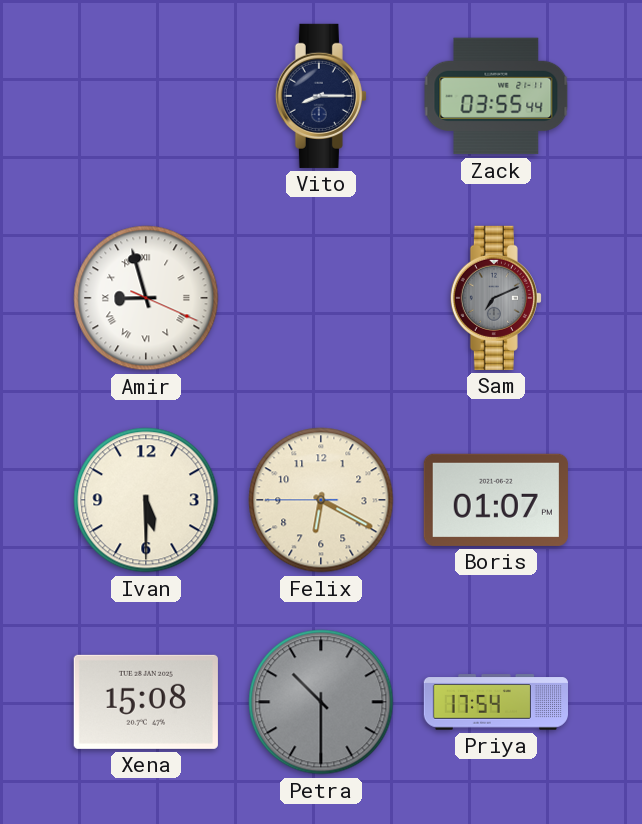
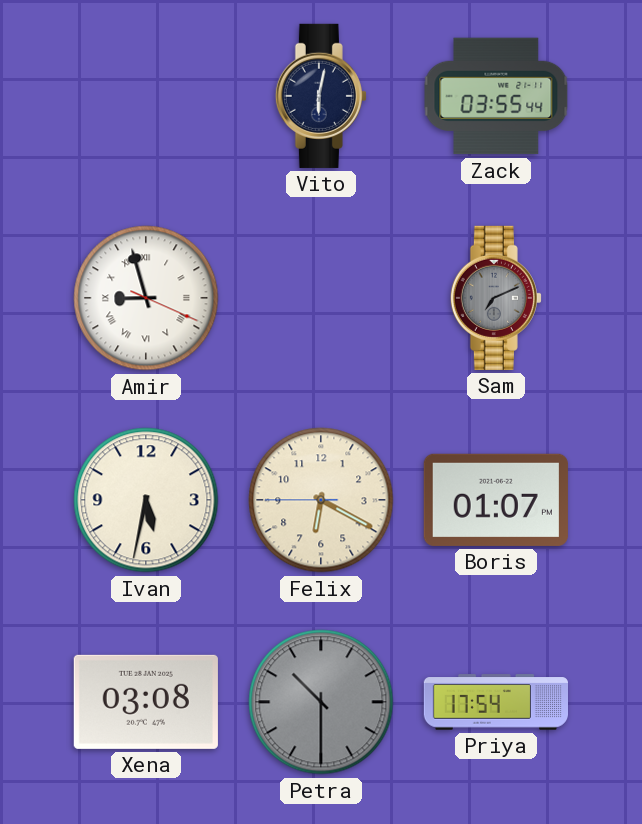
Vito: 8:15 -> 6:02 (321, 96)
Ivan: 5:30 -> 5:32 (146, 500)
Xena: 15:08 -> 03:08 (146, 702)
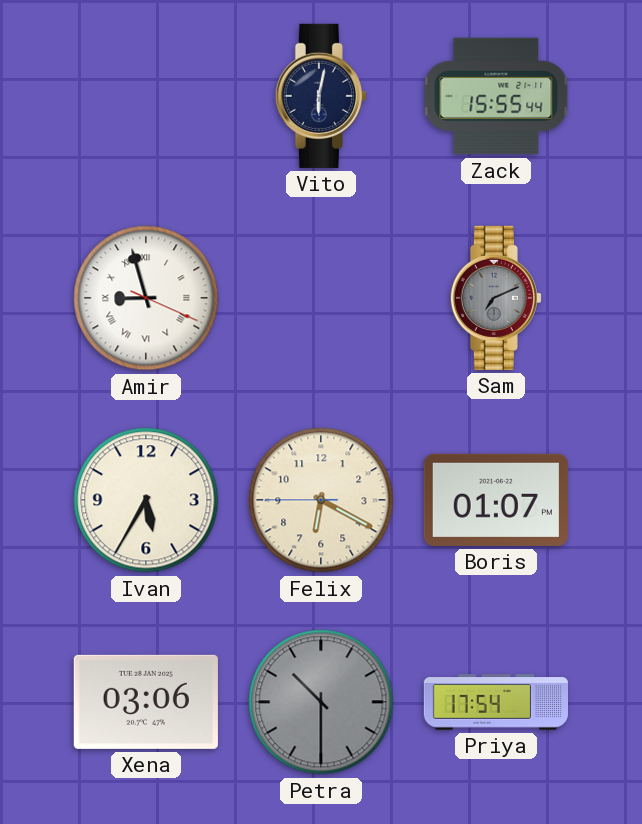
Zack: 03:55 -> 15:55 (496, 96)
Ivan: 5:32 -> 5:35 (146, 500)
Xena: 03:08 -> 03:06 (146, 702)
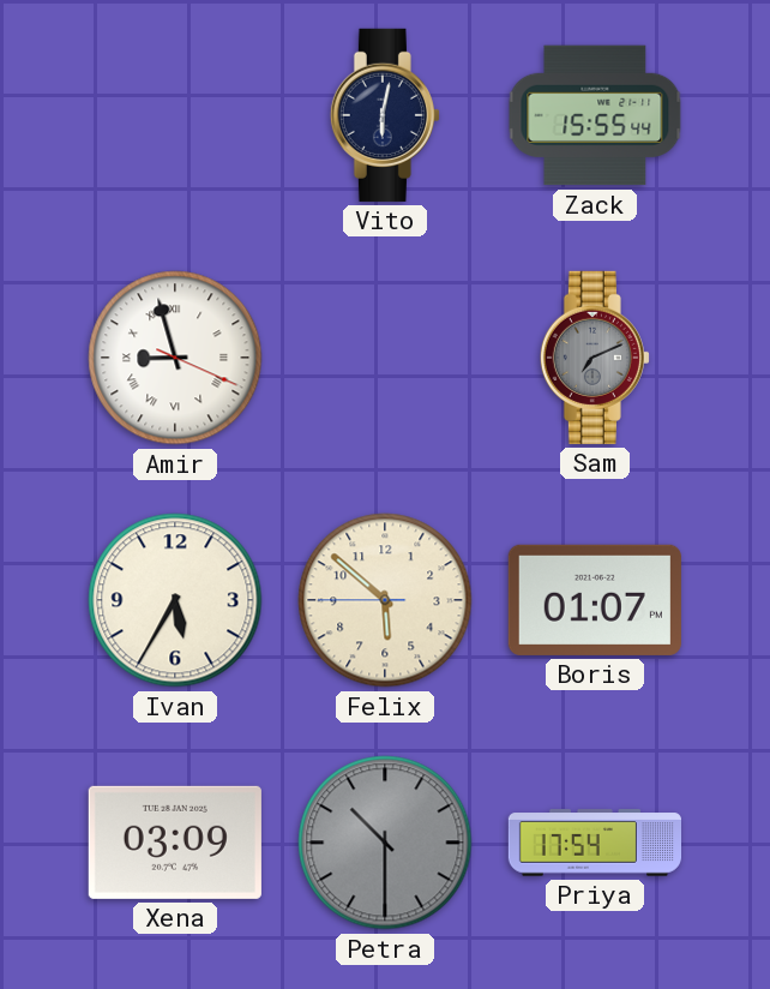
Felix: 6:19 -> 5:51 (385, 600)
Xena: 03:06 -> 03:09 (175, 843)
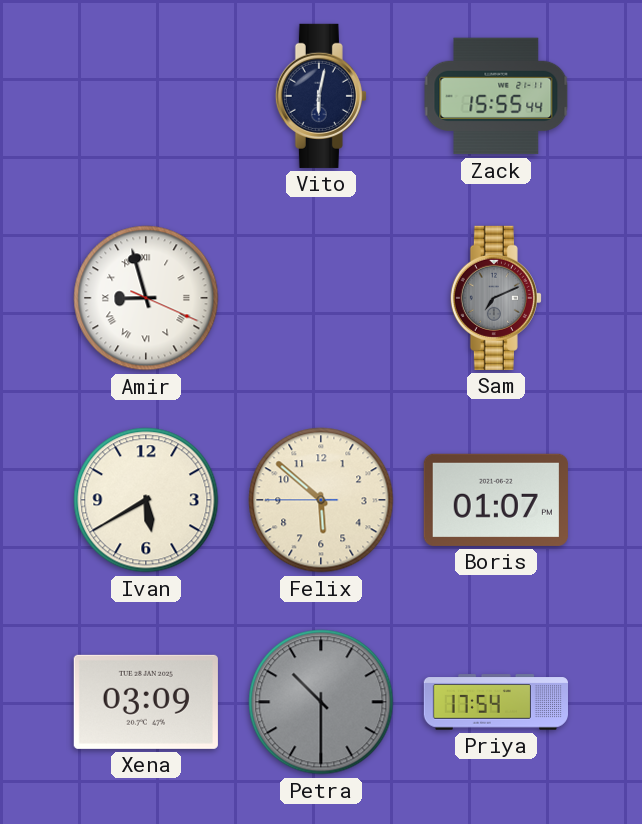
Ivan: 5:35 -> 5:40 (146, 500)
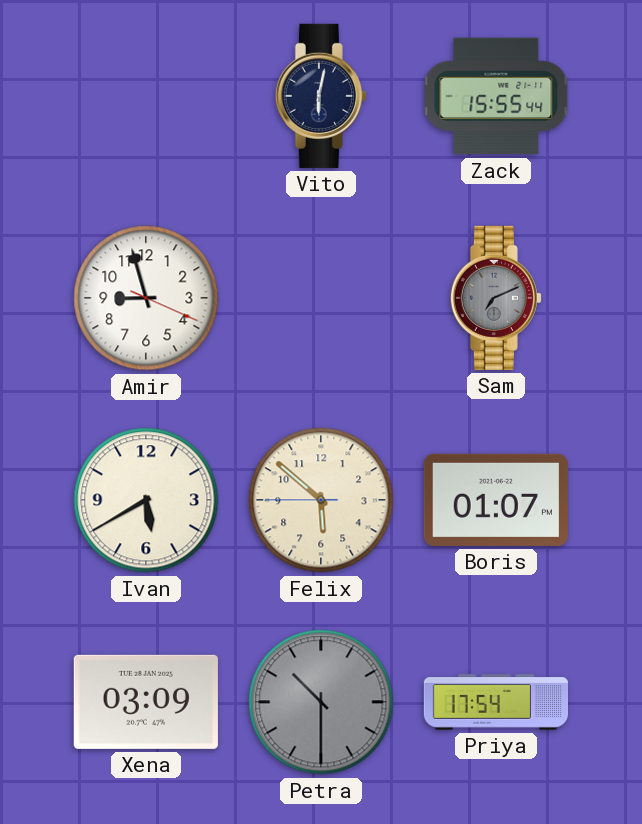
Amir numerals: Roman -> Arabic (146, 298)
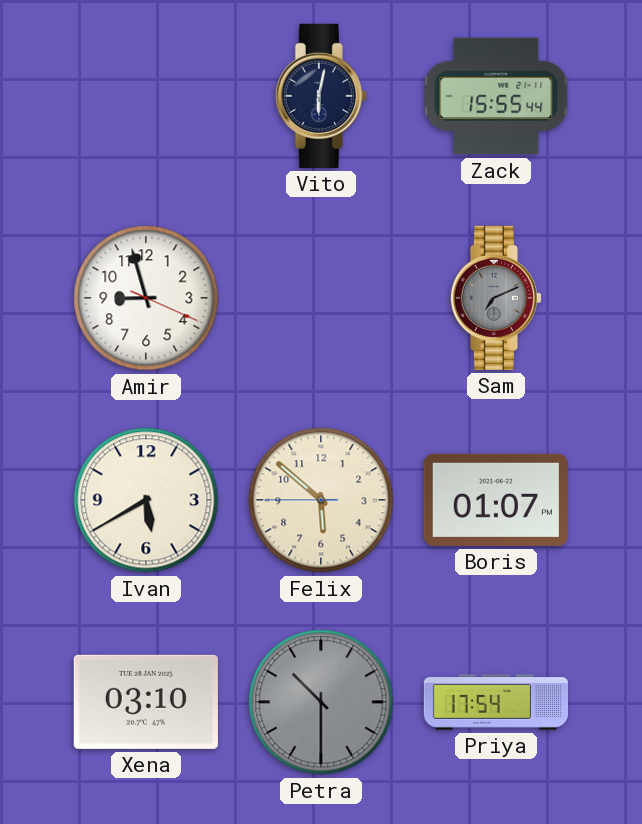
Xena: 03:09 -> 03:10 (146, 702)
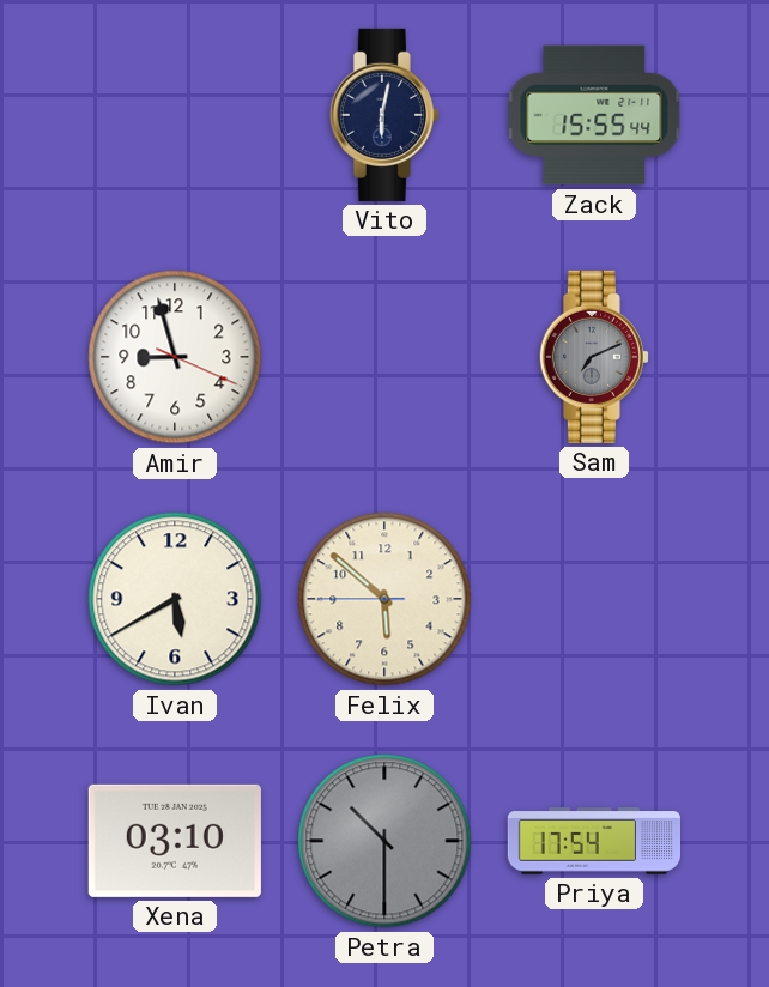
Boris: 01:07 -> none (496, 500)
